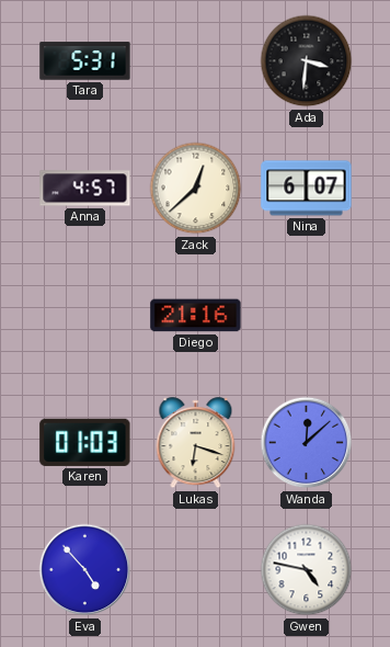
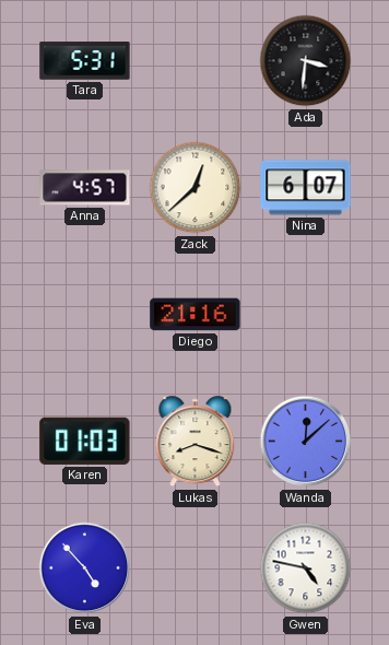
Lukas: 6:18 -> 8:18 (196, 442)
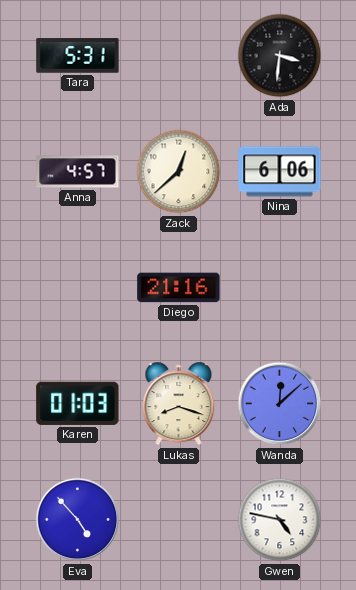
Nina: 6:07 -> 6:06 (280, 172)
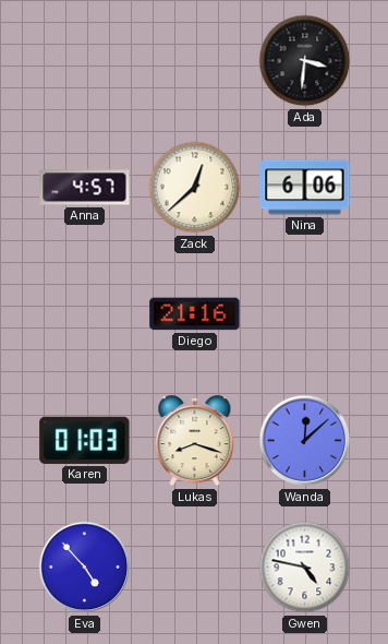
Tara: 5:31 -> none (78, 56)
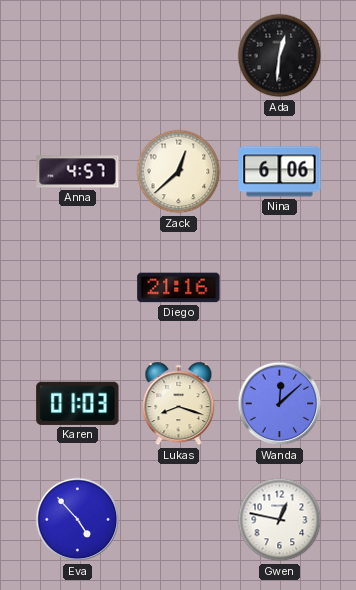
Ada: 3:31 -> 12:31 (280, 56)
Gwen: 4:47 -> 12:47 (280, 520)
